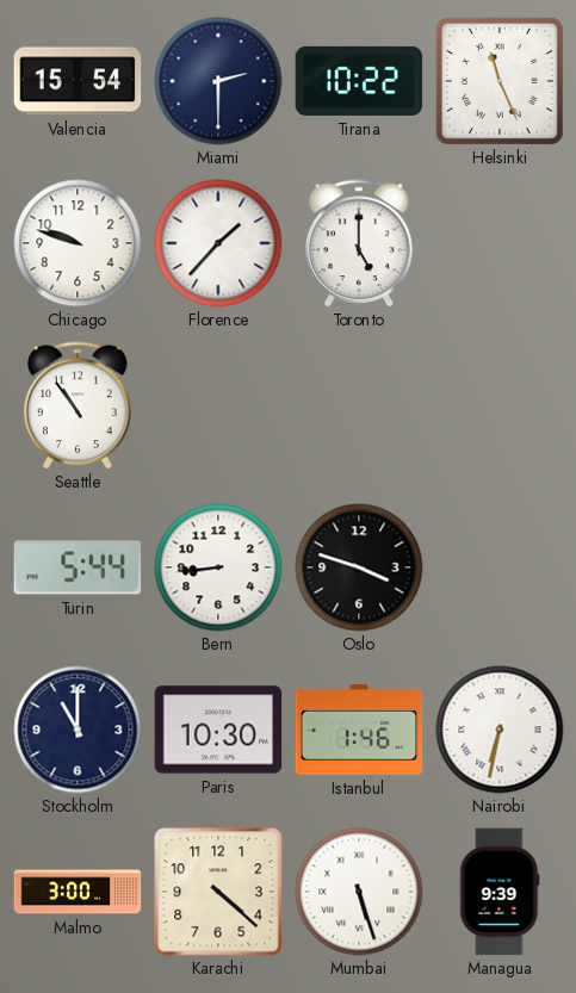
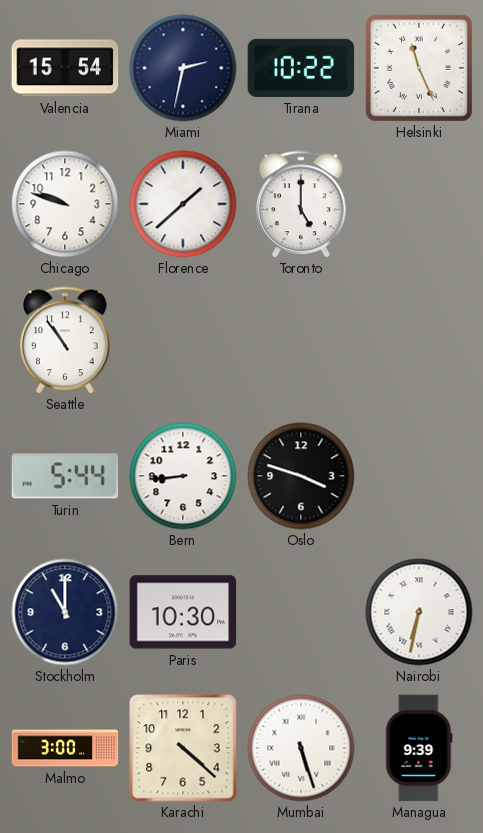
Miami: 2:30 -> 2:32 (183, 68)
Florence: 1:37 -> 1:38 (183, 204)
Istanbul: 1:46 -> none (359, 730)
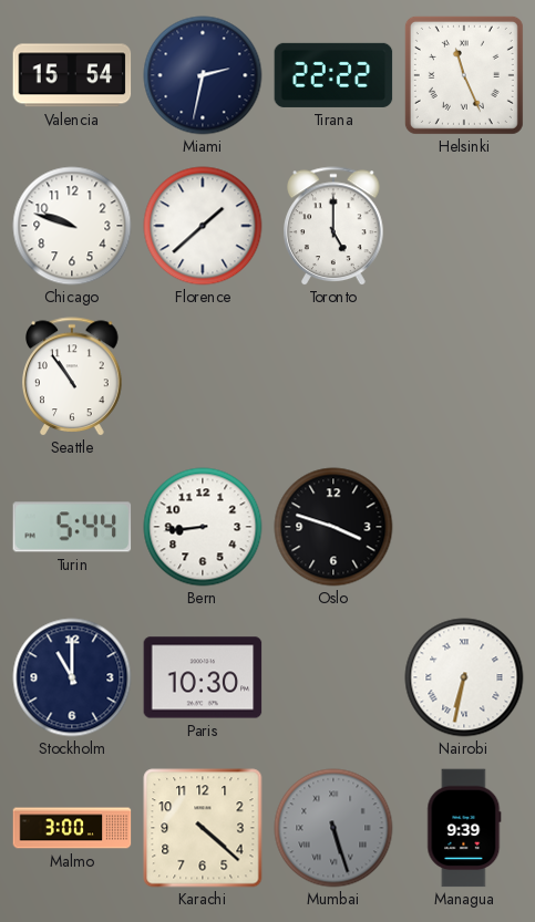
Tirana: 10:22 -> 22:22 (333, 75)
Mumbai dial: white -> grey (333, 828)
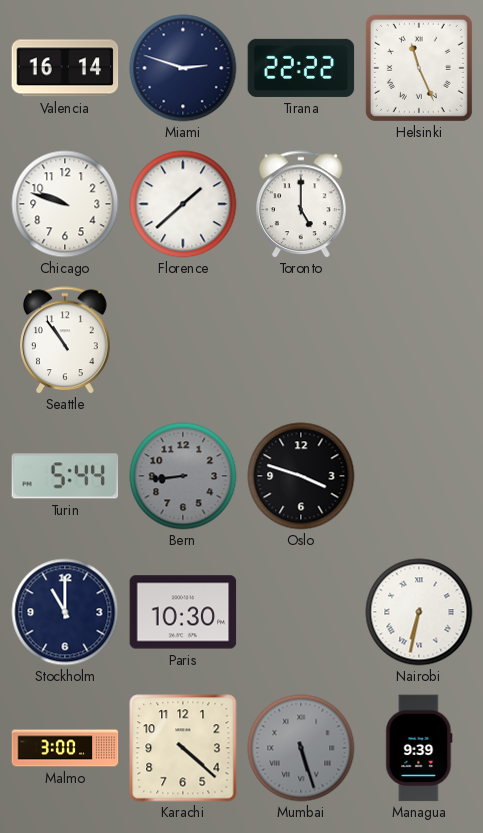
Valencia: 15:54 -> 16:14 (65, 68)
Miami: 2:32 -> 2:48 (183, 68)
Bern dial: white -> grey (183, 476)
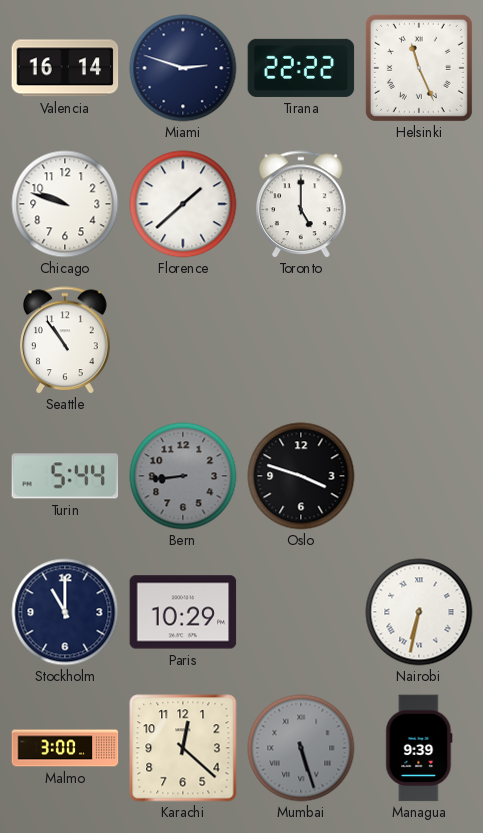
Paris: 10:30 -> 10:29 (183, 612)
Karachi: 4:22 -> 12:22 (183, 748)
